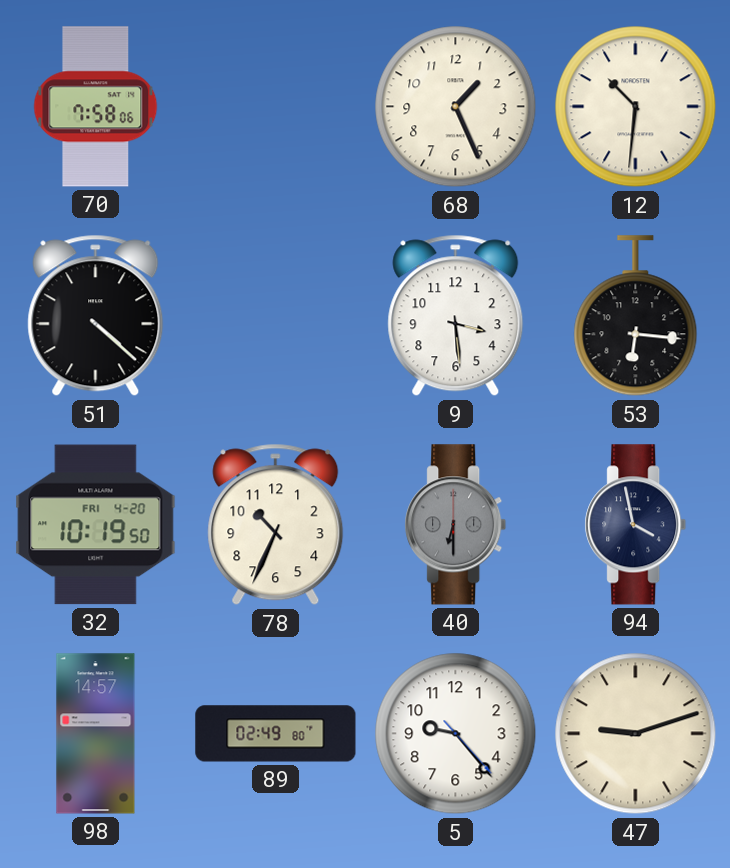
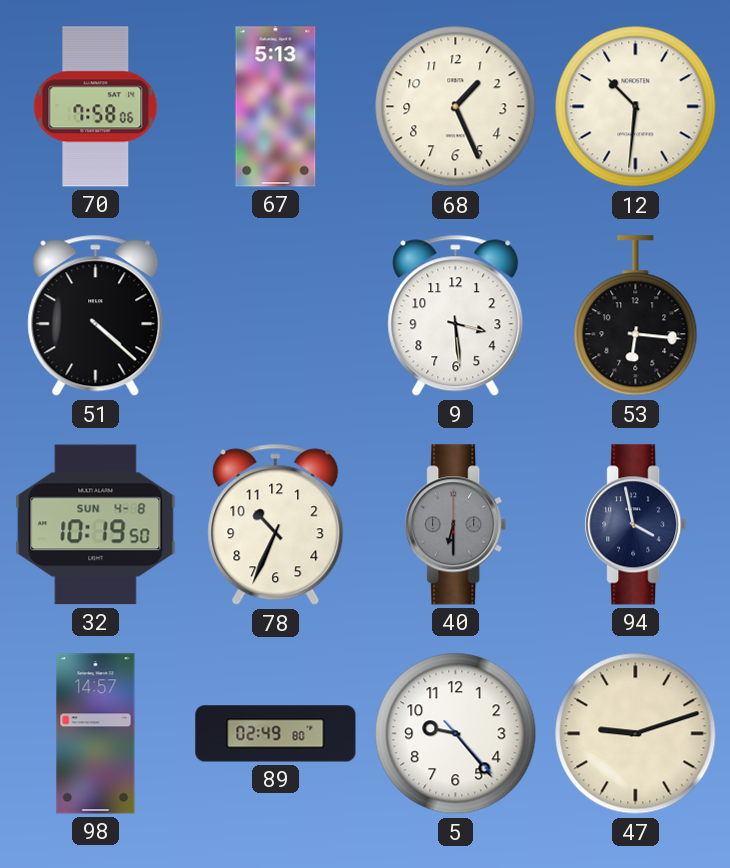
67: none -> 5:13 (276, 107)
32 date: FRI 4-20 -> SUN 4-8 (96, 525)
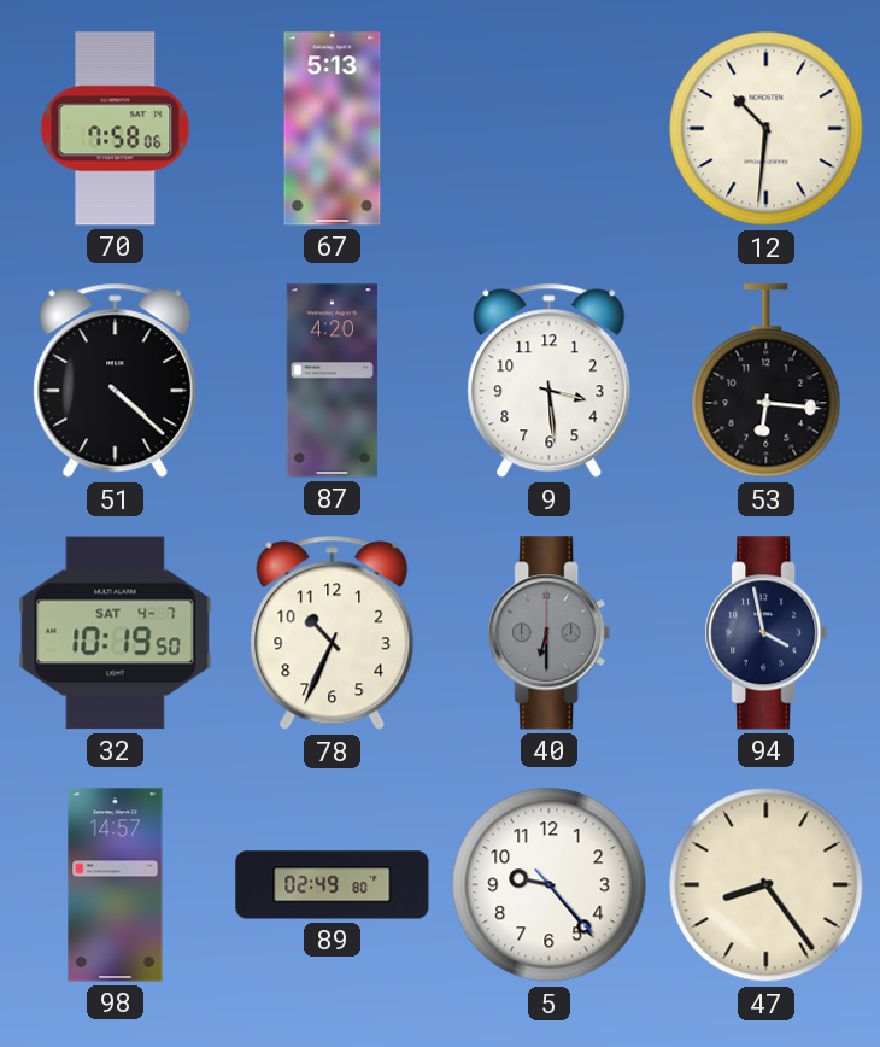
68: 1:26 -> none (456, 107)
87: none -> 4:20 (332, 381)
32 date: SUN 4-8 -> SAT 4-7 (116, 633)
47: 9:12 -> 8:24 (767, 885)
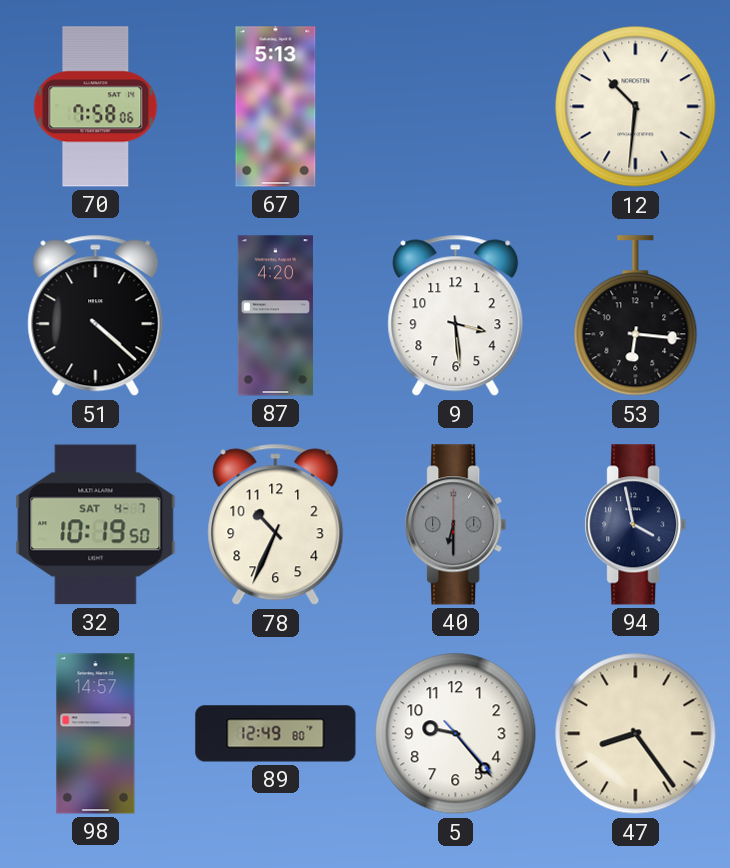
89: 02:49 -> 12:49 (276, 734)
